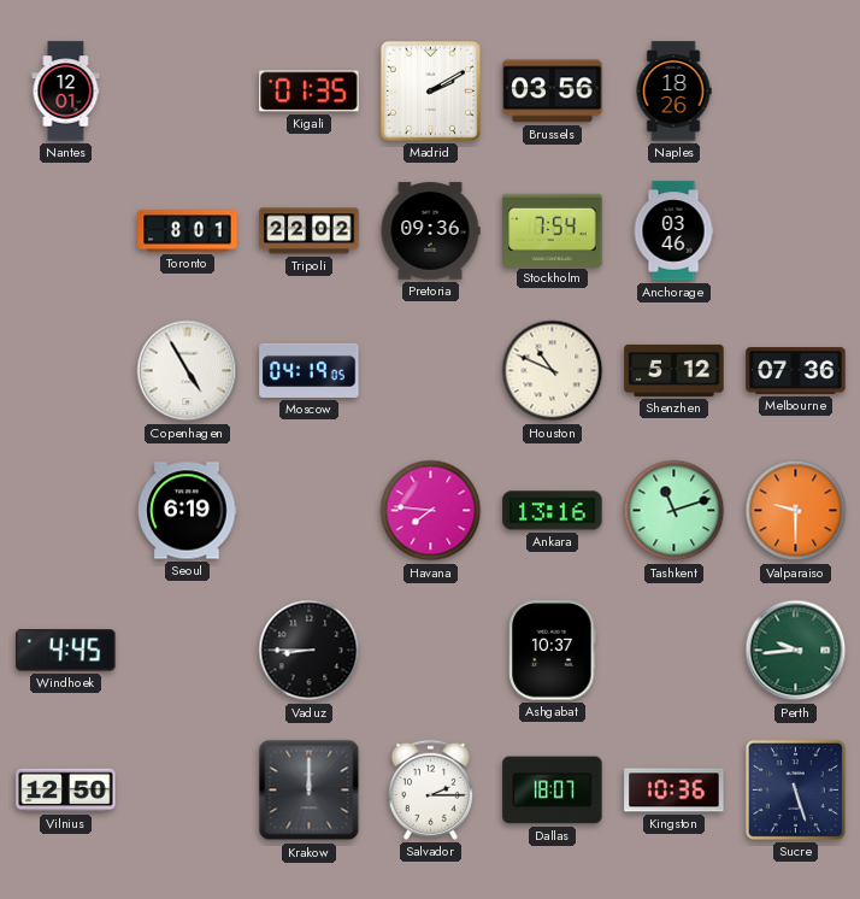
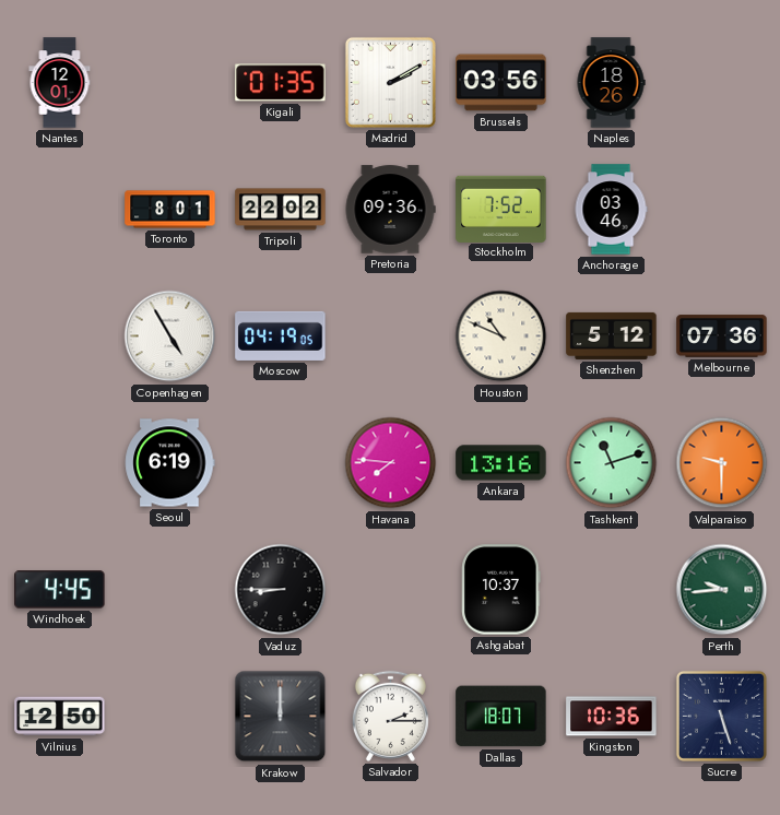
Stockholm: 7:54 -> 7:52 (501, 209)
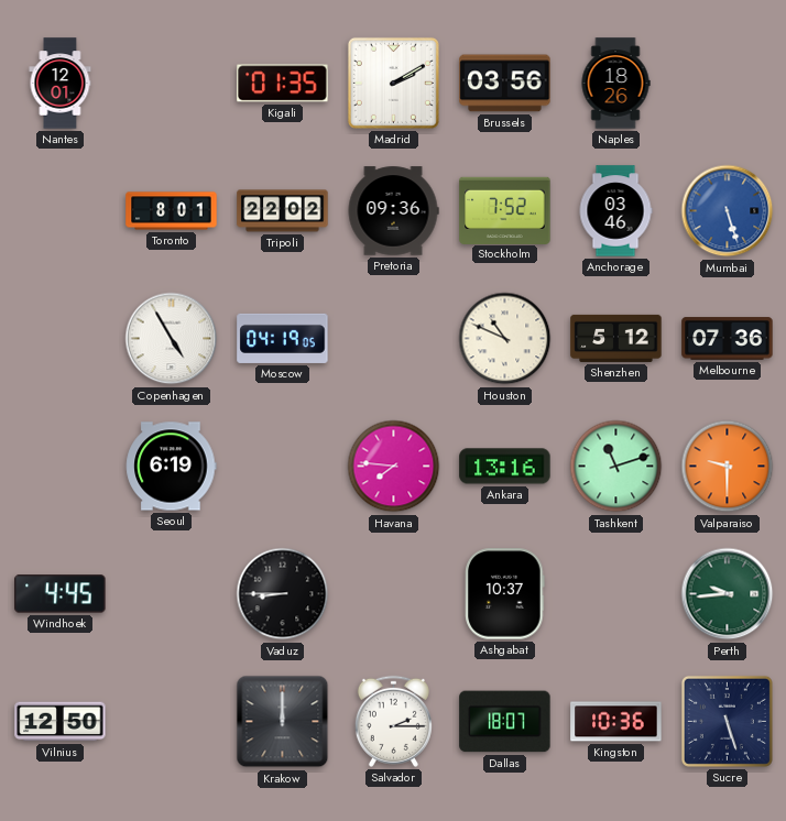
Mumbai: none -> 5:27 (728, 211)
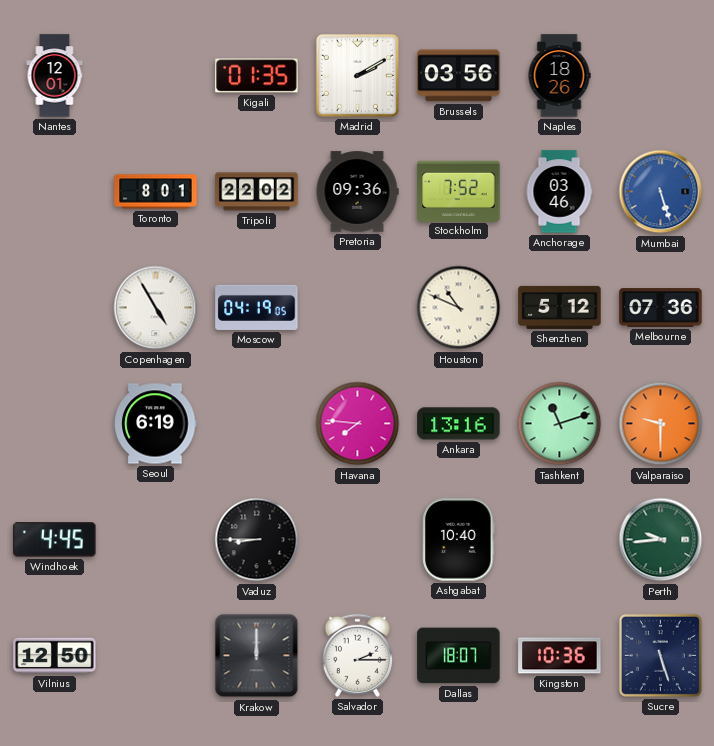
Ashgabat: 10:37 -> 10:40 (459, 540)
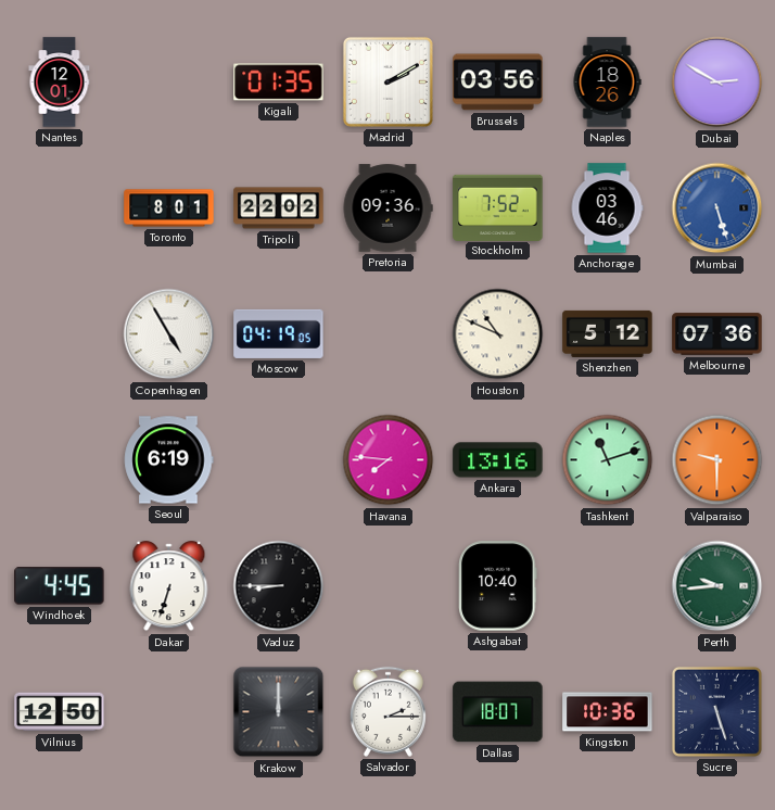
Dubai: none -> 2:50 (717, 83)
Dakar: none -> 6:33 (169, 586)
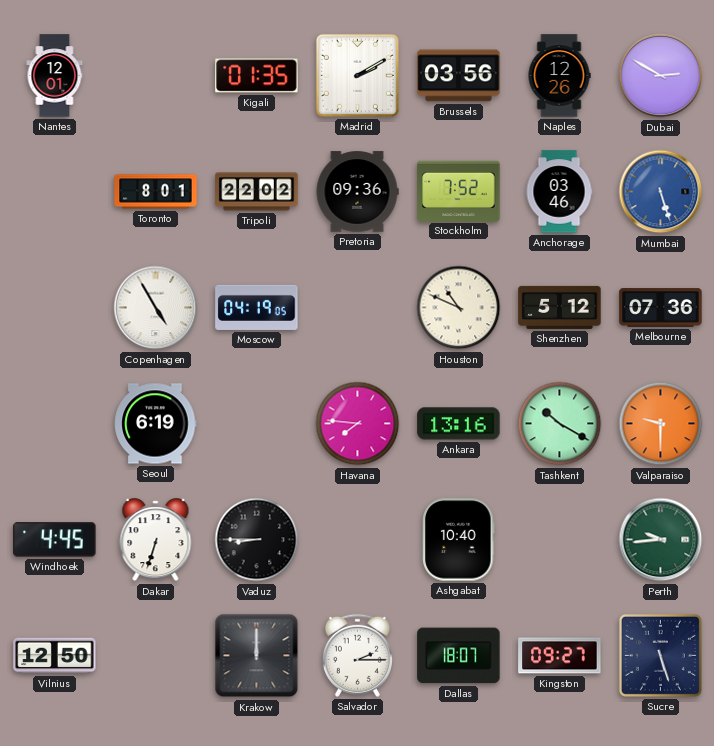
Naples: 18:26 -> 12:26 (559, 76)
Tashkent: 11:12 -> 10:20 (560, 424)
Kingston: 10:36 -> 09:27 (560, 656)
